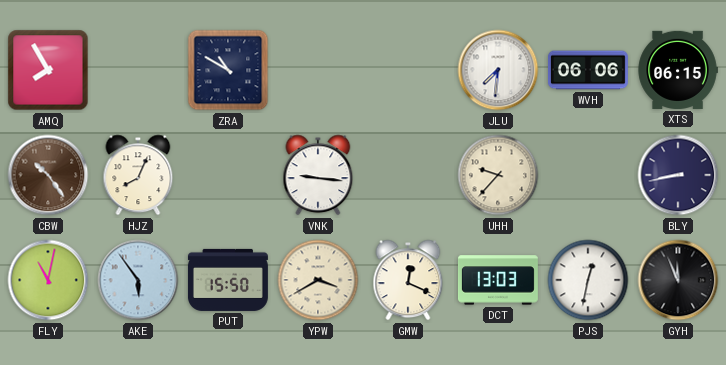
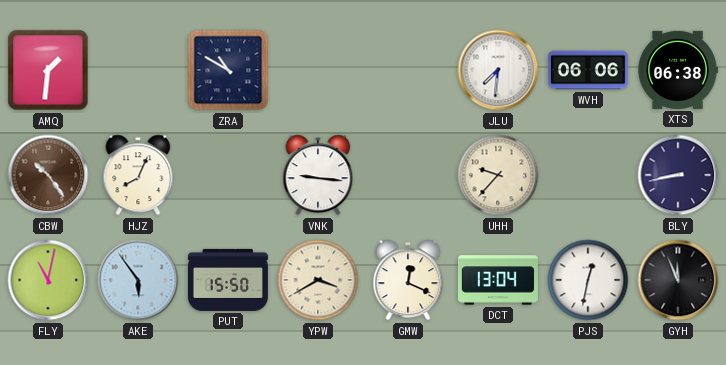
AMQ: 7:55 -> 1:31 (48, 70)
XTS: 06:15 -> 06:38 (678, 70)
DCT: 13:03 -> 13:04 (498, 280)
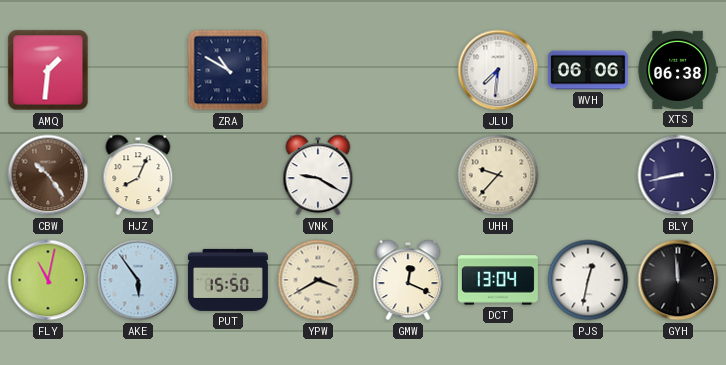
VNK: 9:16 -> 9:20 (318, 175)
GYH: 11:56 -> 11:59 (678, 280)
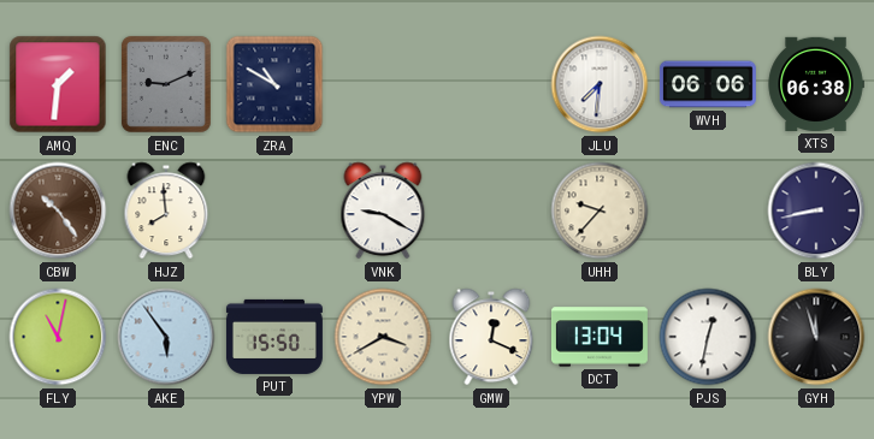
ENC: none -> 9:11 (166, 84)
HJZ: 8:04 -> 7:59 (166, 210)
GYH: 11:59 -> 11:57 (816, 337)
